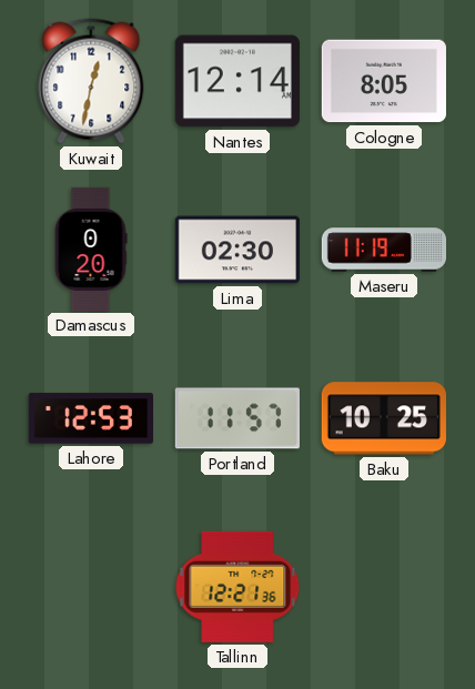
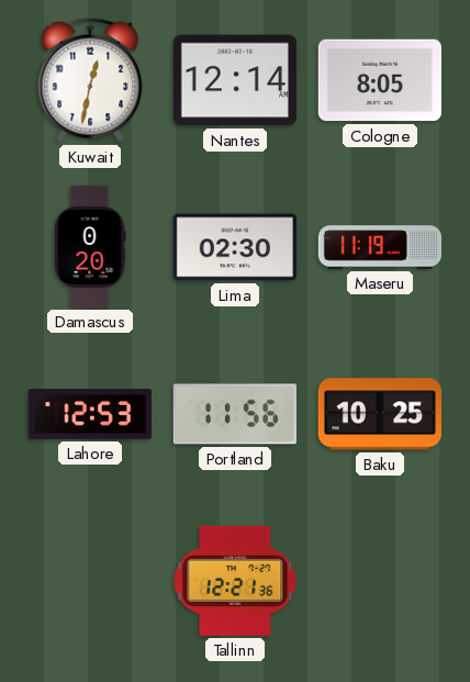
Portland: 11:57 -> 11:56 (235, 414)
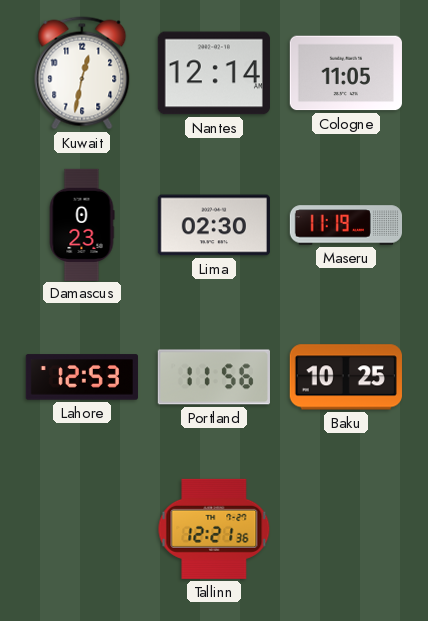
Cologne: 8:05 -> 11:05 (346, 73)
Damascus: 0:20 -> 0:23 (82, 224)
